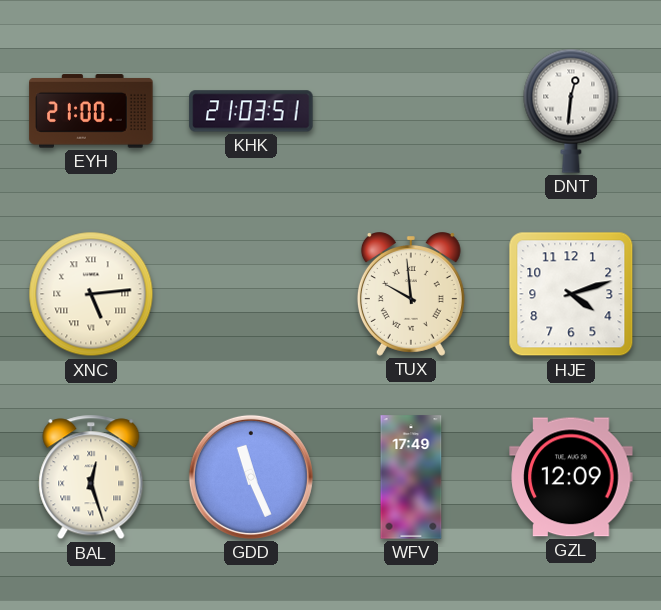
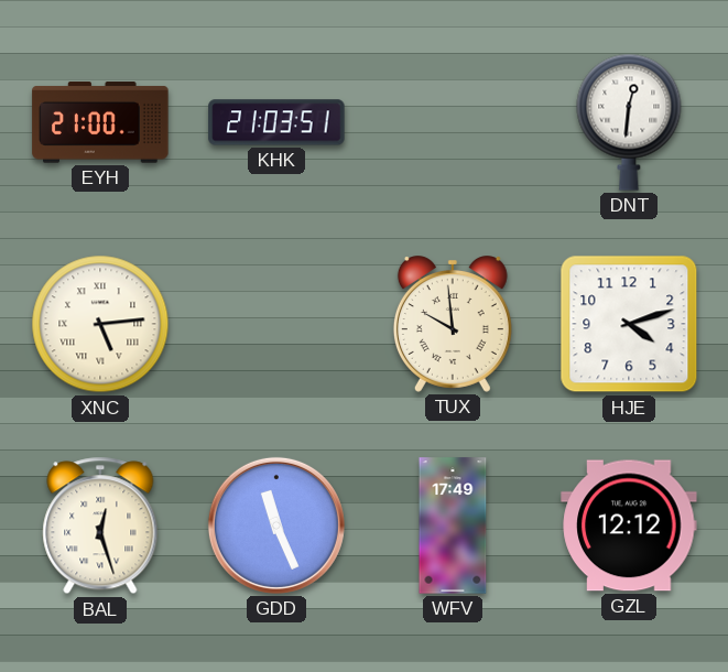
GZL: 12:09 -> 12:12 (629, 525)
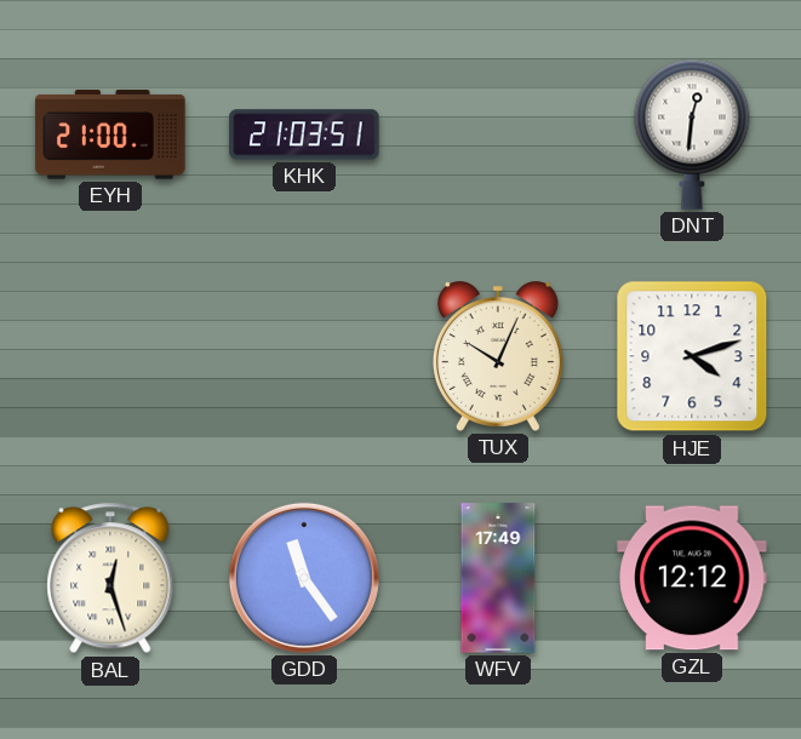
XNC: 5:14 -> none (100, 324)
TUX: 9:59 -> 10:04 (498, 356)
GDD: 11:26 -> 11:24 (304, 578)
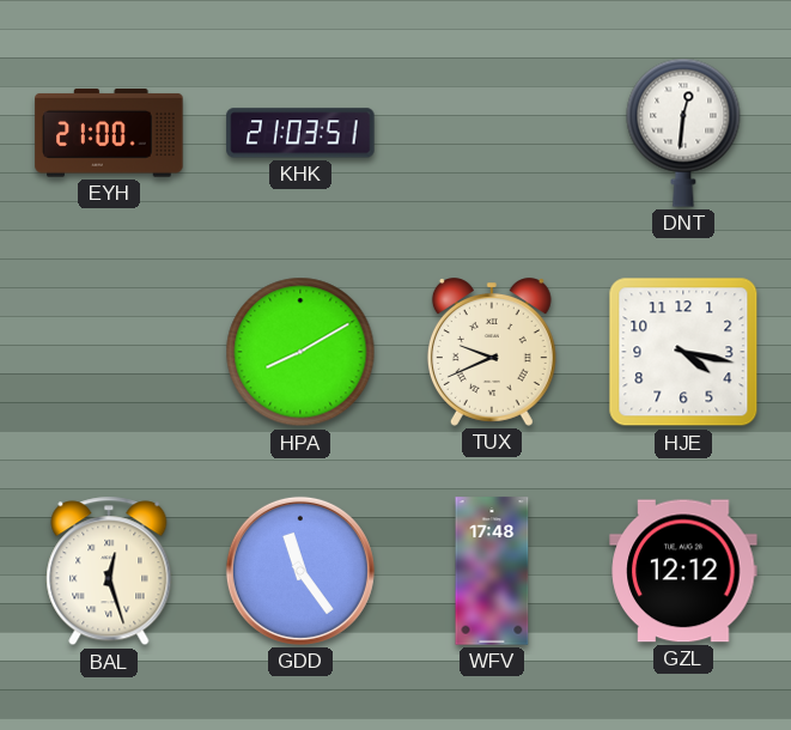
HPA: none -> 8:10 (300, 352)
TUX: 10:04 -> 9:41 (492, 352)
HJE: 4:12 -> 4:17 (683, 352)
WFV: 17:49 -> 17:48 (492, 571)
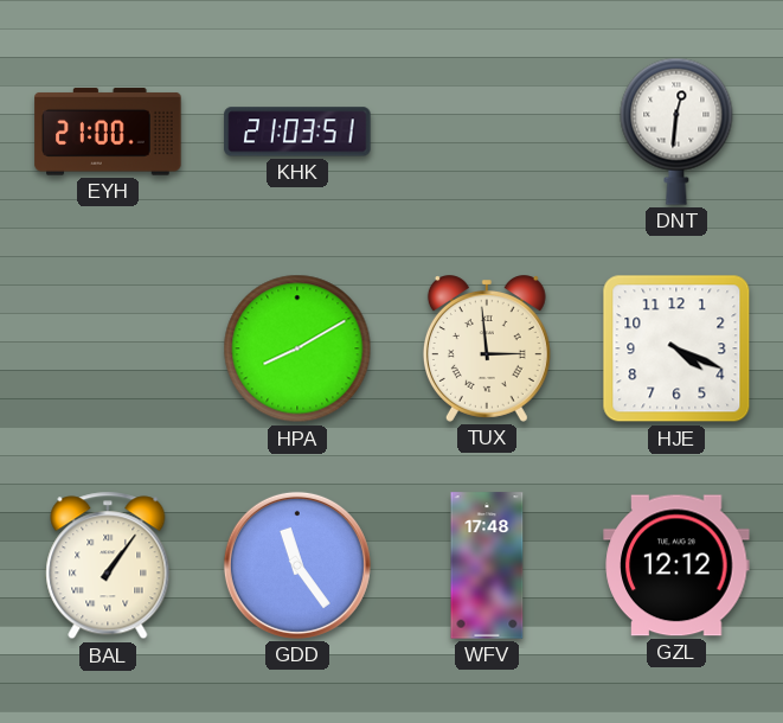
TUX: 9:41 -> 2:59 (487, 348)
HJE: 4:17 -> 4:19 (676, 348)
BAL: 12:27 -> 1:06 (108, 565)
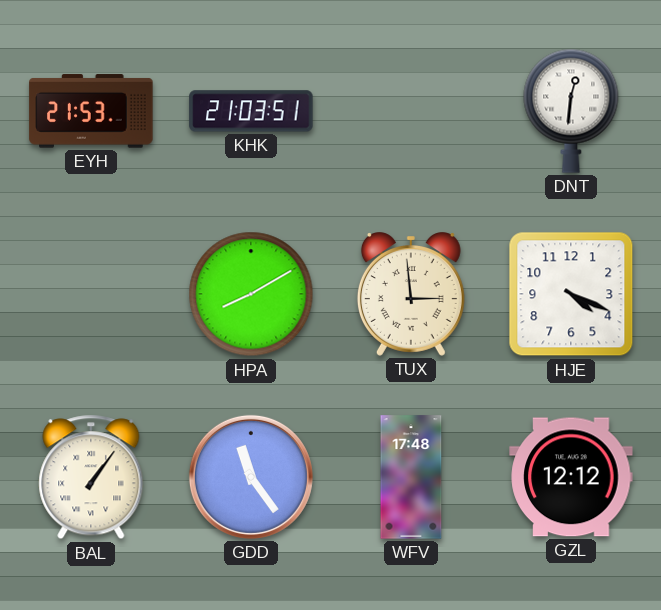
EYH: 21:00 -> 21:53 (91, 111)
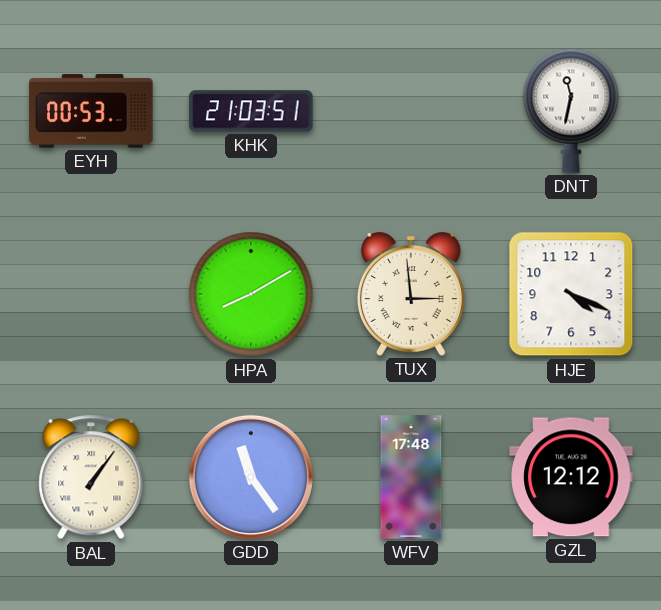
EYH: 21:53 -> 00:53 (91, 111)
DNT: 12:31 -> 11:32 (571, 111)
